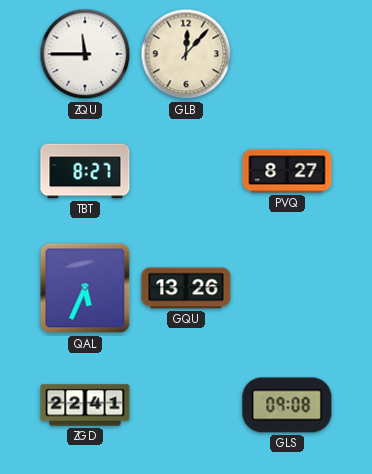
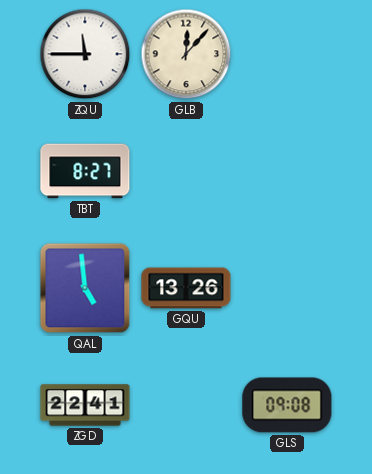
PVQ: 8:27 -> none (287, 171)
QAL: 5:34 -> 4:59 (85, 288)
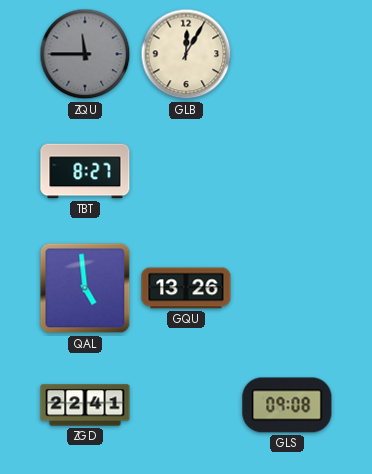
ZQU dial: white -> grey (85, 54)
GLB: 12:07 -> 12:05 (186, 54)
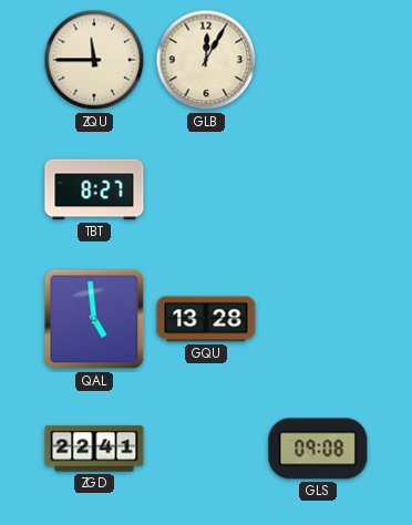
ZQU dial: grey -> cream (94, 60)
GQU: 13:26 -> 13:28 (206, 319)
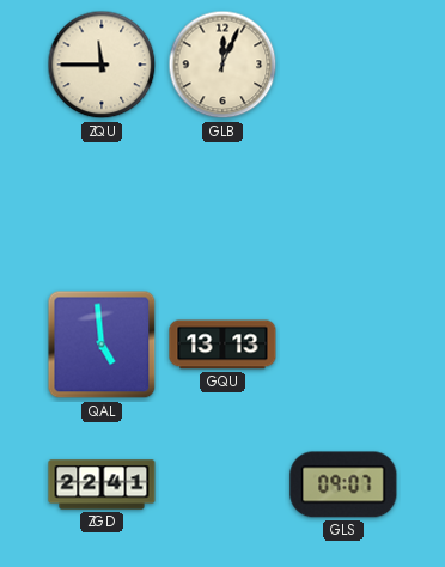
GLB: 12:05 -> 12:04 (222, 65)
TBT: 8:27 -> none (94, 189)
GQU: 13:28 -> 13:13 (222, 345)
GLS: 09:08 -> 09:07 (343, 484)
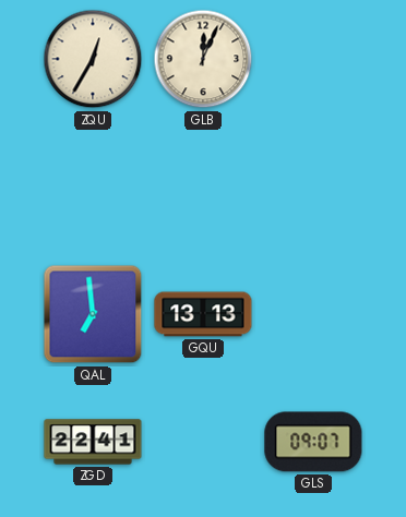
ZQU: 11:45 -> 12:35 (93, 59)
QAL: 4:59 -> 6:59 (93, 314)
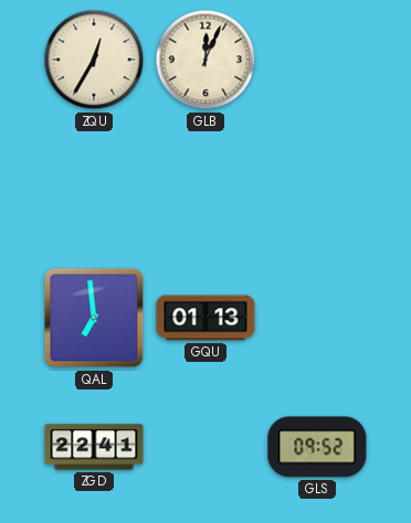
GQU: 13:13 -> 01:13 (205, 318)
GLS: 09:07 -> 09:52 (317, 447)
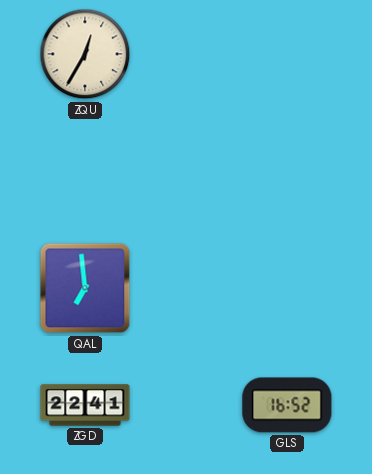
GLB: 12:04 -> none (205, 60)
GQU: 01:13 -> none (205, 318)
GLS: 09:52 -> 16:52 (287, 405)
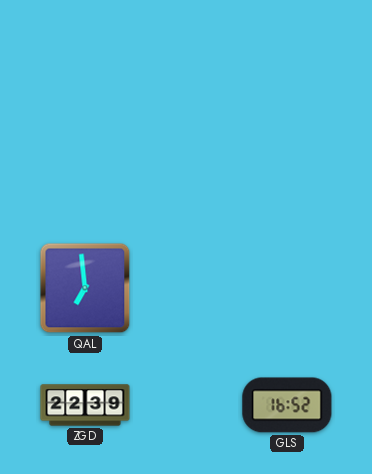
ZQU: 12:35 -> none (85, 54)
ZGD: 22:41 -> 22:39 (85, 405)
